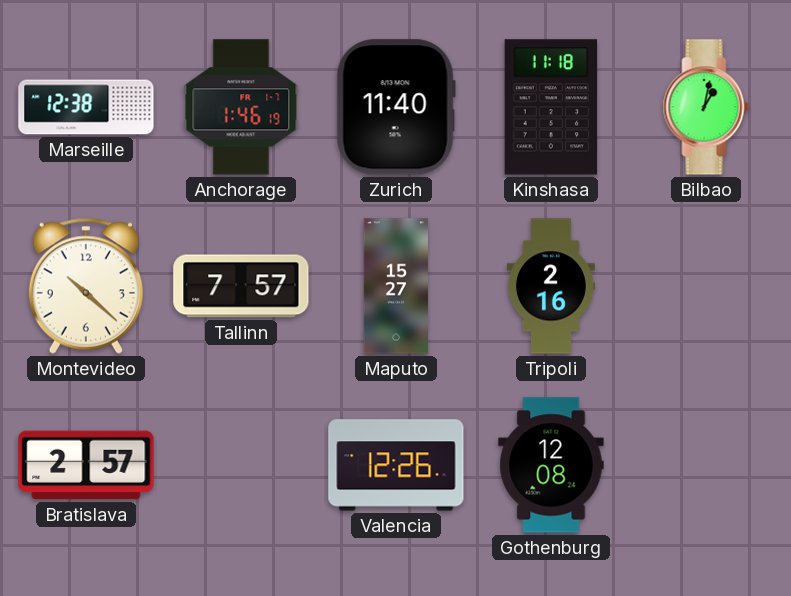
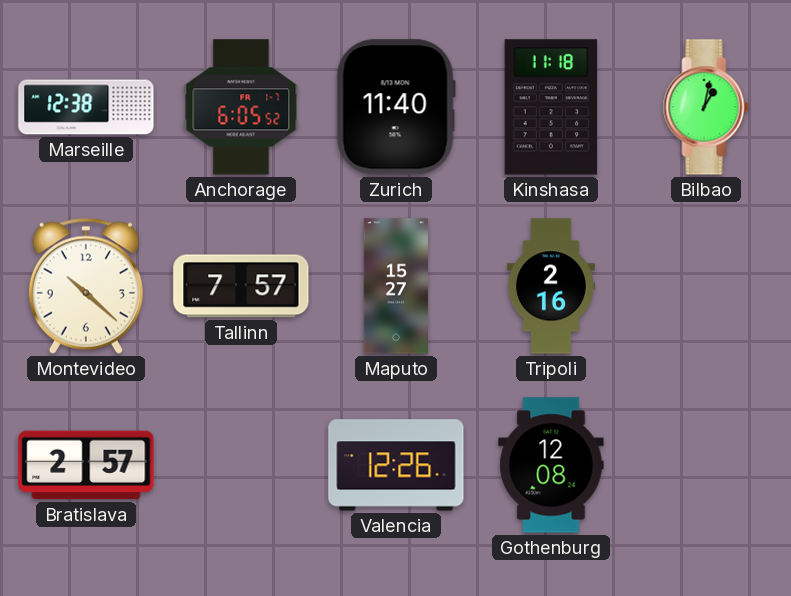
Anchorage: 1:46 -> 6:05 (241, 107)
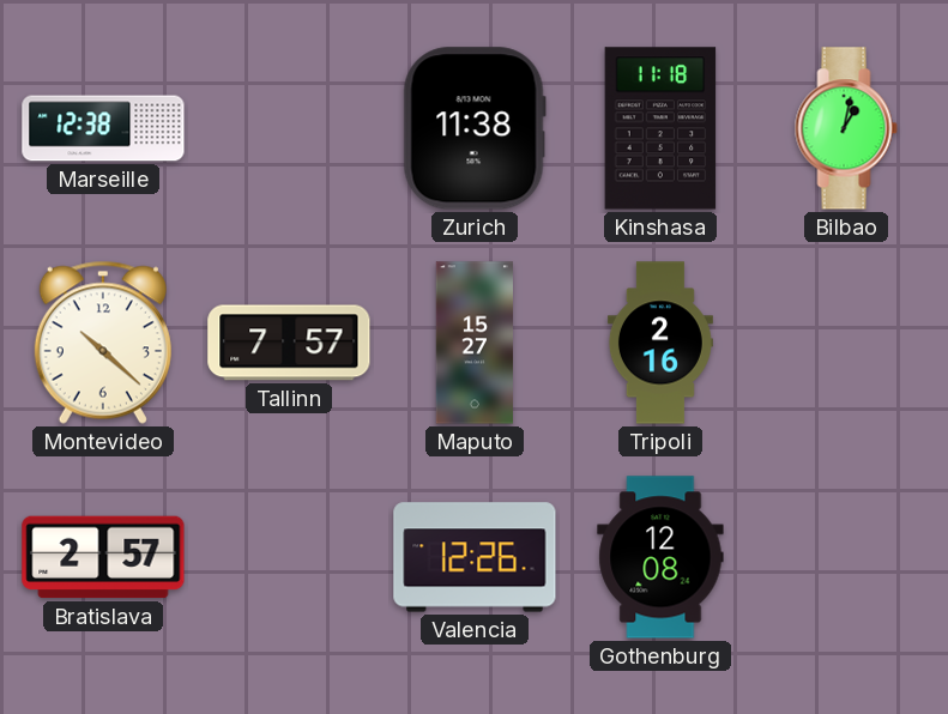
Anchorage: 6:05 -> none (241, 107)
Zurich: 11:40 -> 11:38 (475, 128)
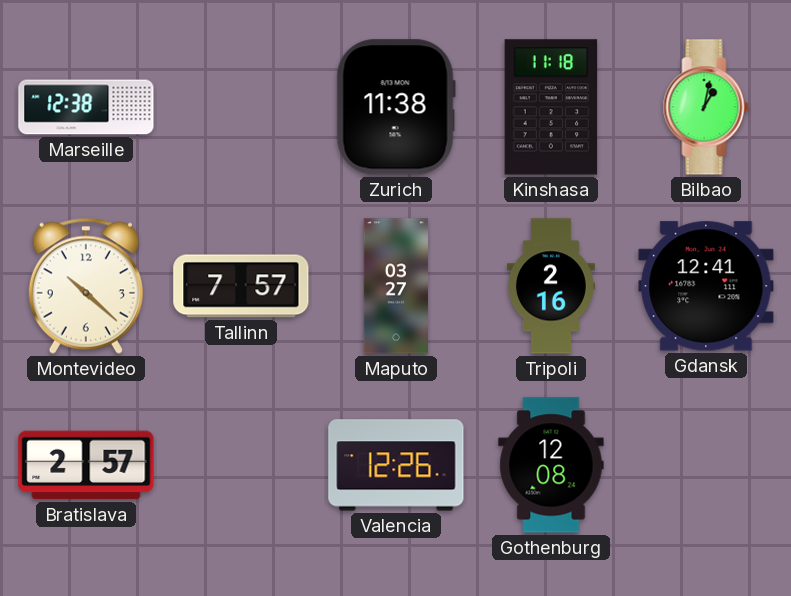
Maputo: 15:27 -> 03:27 (395, 286)
Gdansk: none -> 12:41 (706, 286)
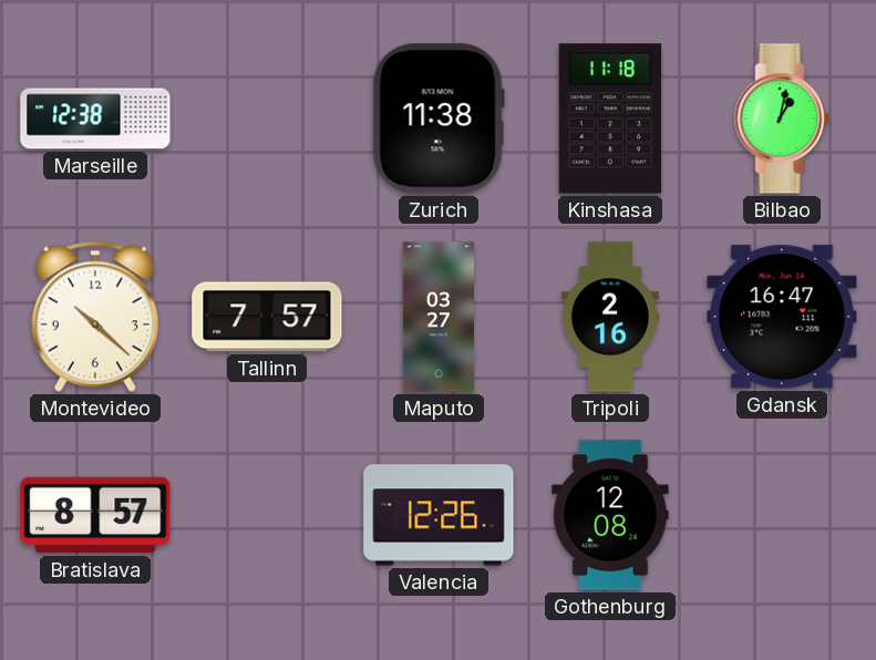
Gdansk: 12:41 -> 16:47 (782, 317)
Bratislava: 2:57 -> 8:57 (95, 515)
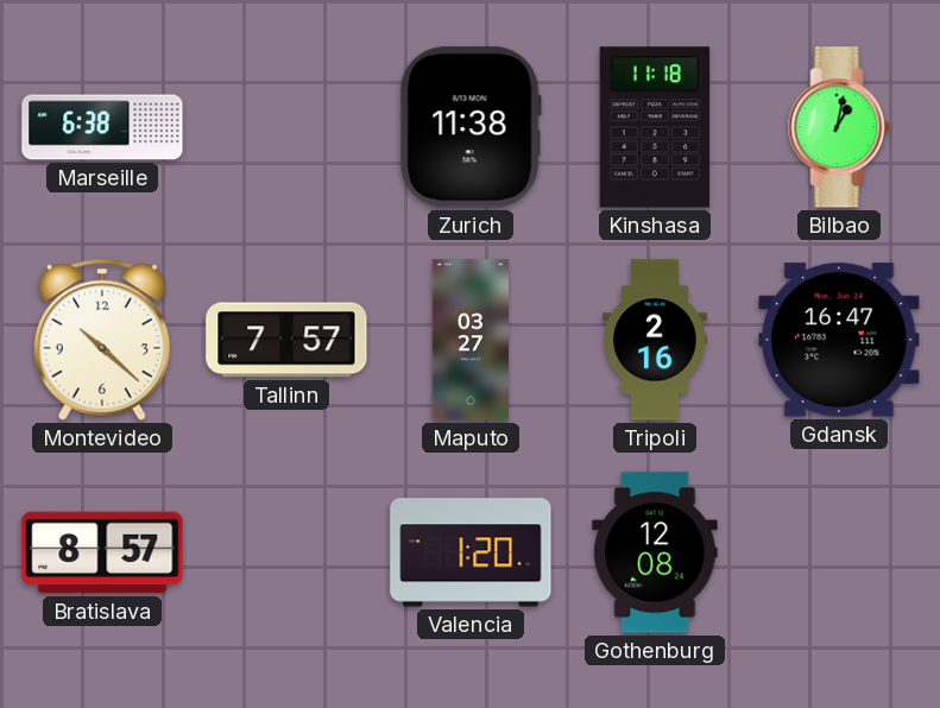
Marseille: 12:38 -> 6:38 (102, 127)
Valencia: 12:26 -> 1:20 (471, 552)
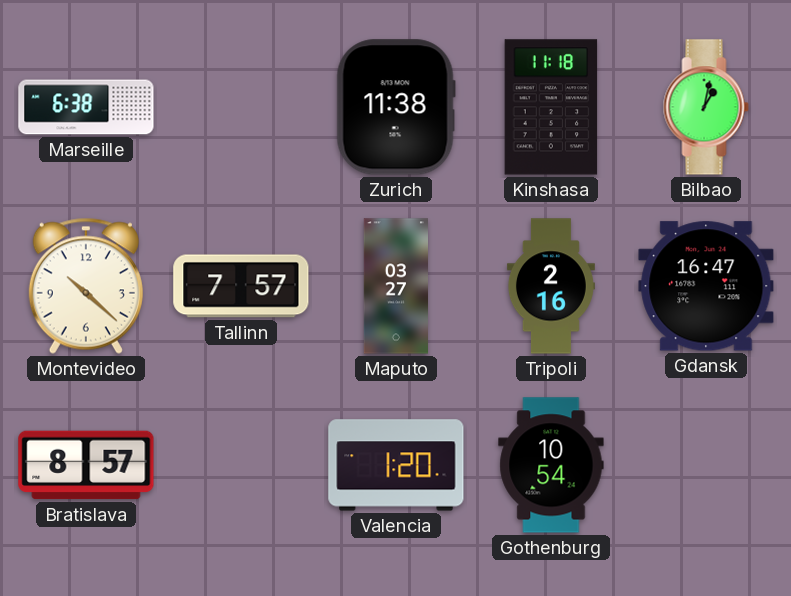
Gothenburg: 12:08 -> 10:54 (551, 465)
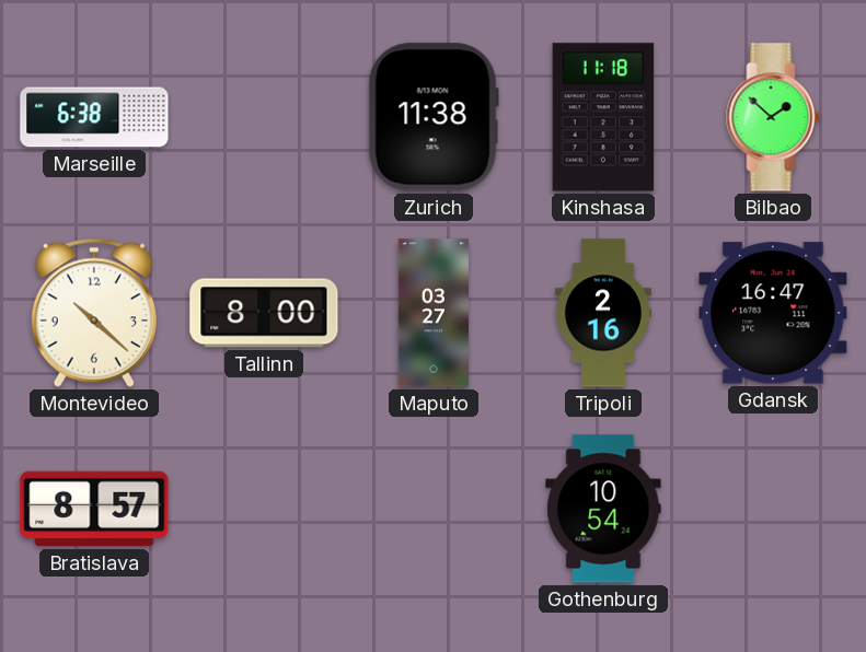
Bilbao: 1:02 -> 1:52 (773, 117)
Tallinn: 7:57 -> 8:00 (264, 313)
Valencia: 1:20 -> none (396, 465)
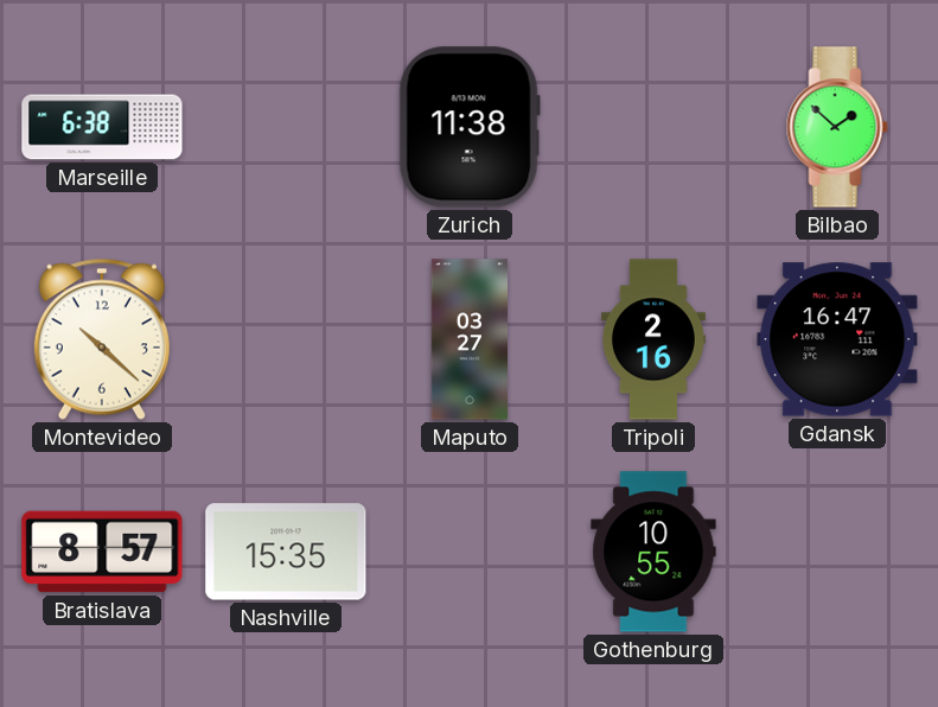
Kinshasa: 11:18 -> none (603, 117)
Tallinn: 8:00 -> none (264, 313)
Nashville: none -> 15:35 (286, 552)
Gothenburg: 10:54 -> 10:55 (653, 552)
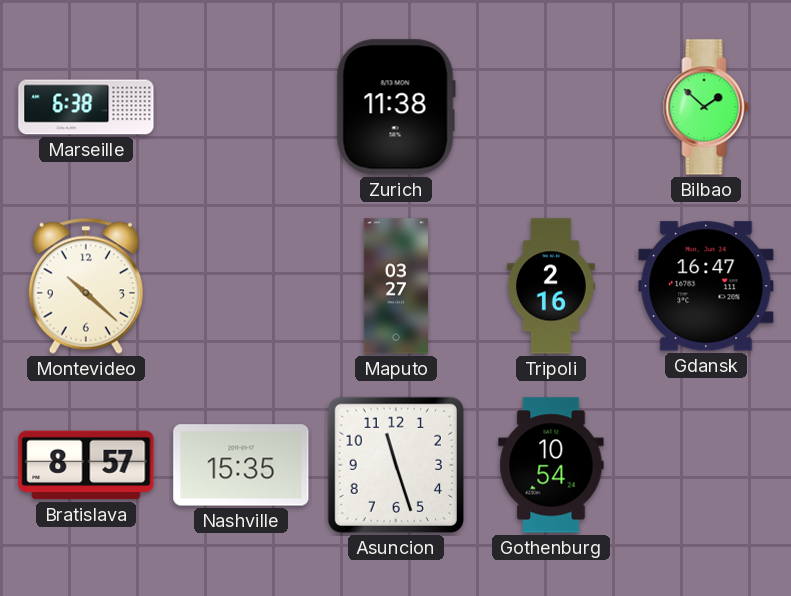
Asuncion: none -> 11:27 (396, 465)
Gothenburg: 10:55 -> 10:54 (551, 465)
